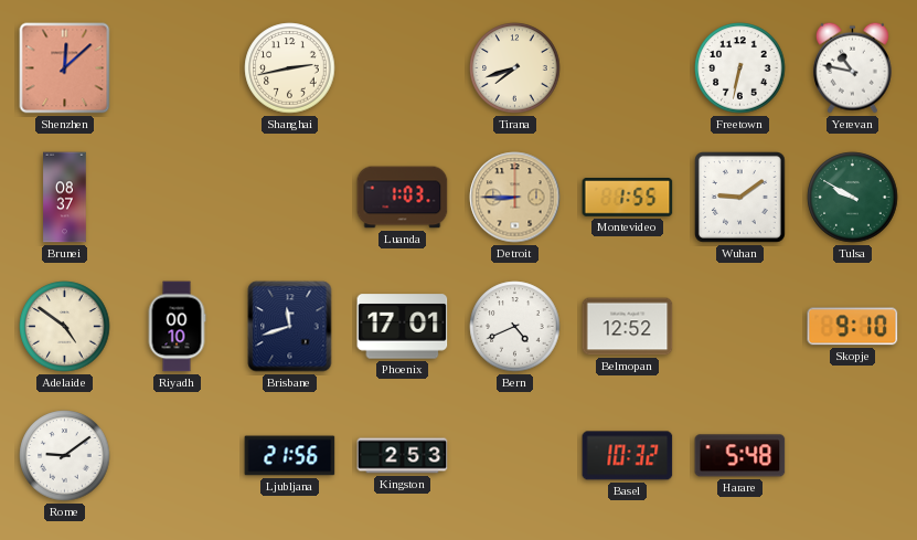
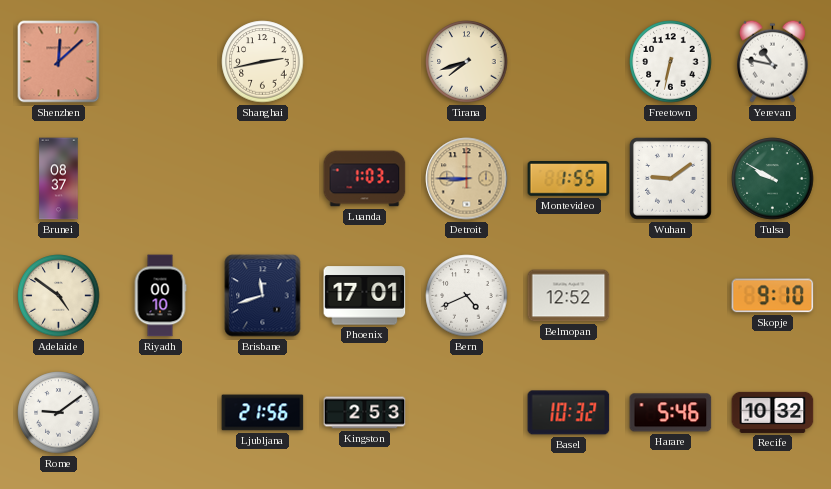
Harare: 5:48 -> 5:46 (671, 413)
Recife: none -> 10:32 (773, 412)
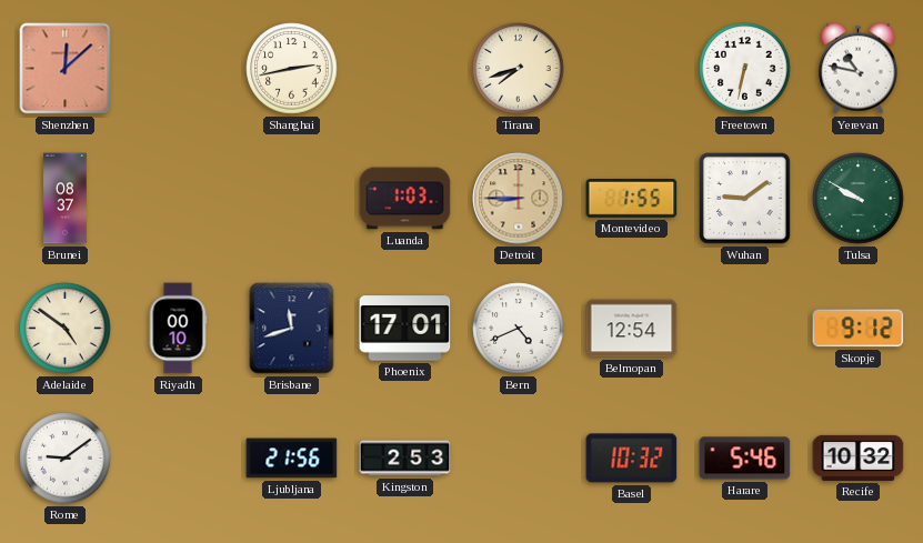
Belmopan: 12:52 -> 12:54 (632, 329)
Skopje: 9:10 -> 9:12 (859, 329)
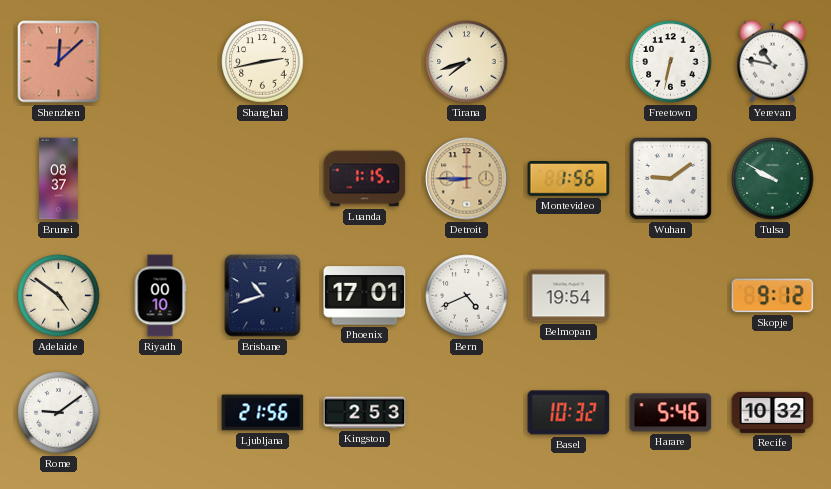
Luanda: 1:03 -> 1:15 (365, 179)
Montevideo: 1:55 -> 1:56 (569, 179)
Brisbane: 11:42 -> 10:42 (263, 296)
Belmopan: 12:54 -> 19:54 (569, 296)
